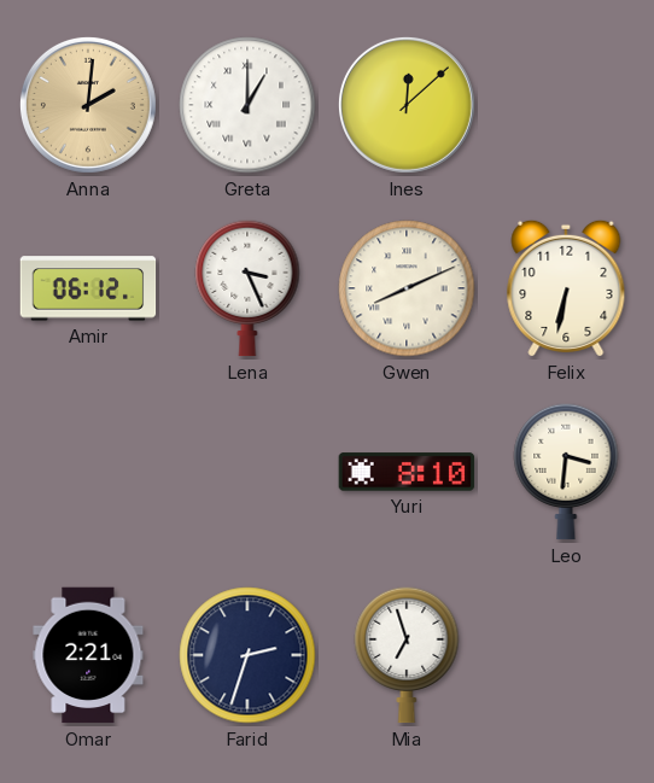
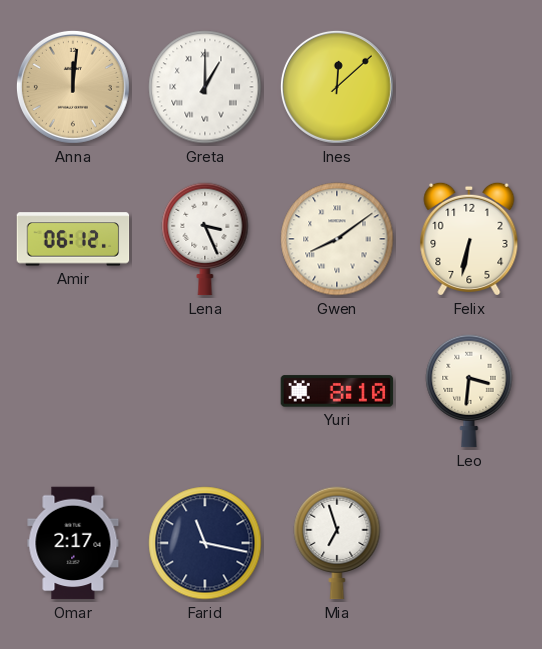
Anna: 2:01 -> 12:01 (73, 87)
Gwen: 8:11 -> 8:09 (337, 239)
Omar: 2:21 -> 2:17 (73, 543)
Farid: 2:33 -> 11:17 (205, 543)
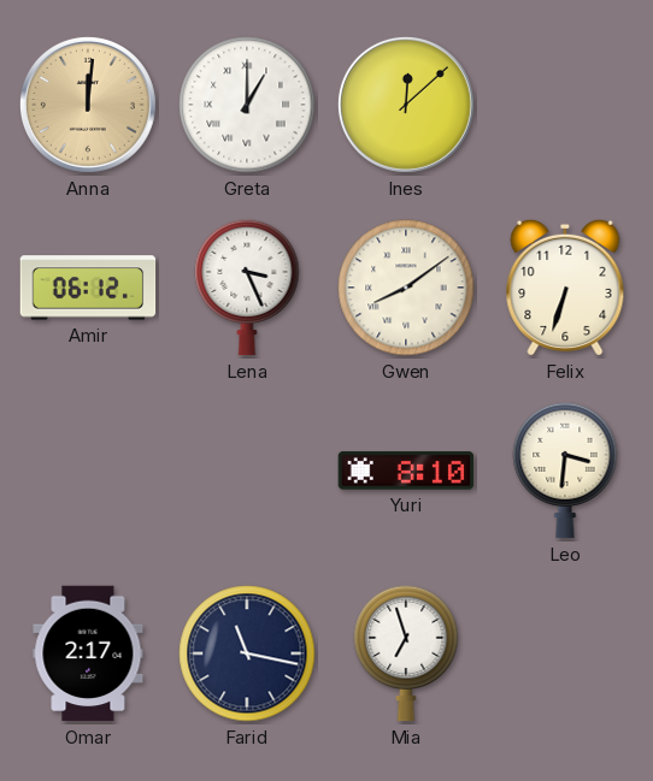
Felix: 6:32 -> 6:33 (565, 288)
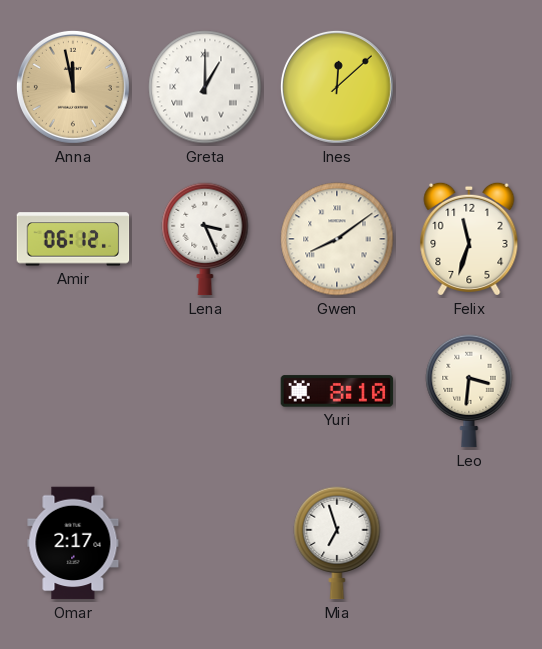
Anna: 12:01 -> 11:58 (73, 87)
Felix: 6:33 -> 11:33 (469, 239)
Farid: 11:17 -> none (247, 653)
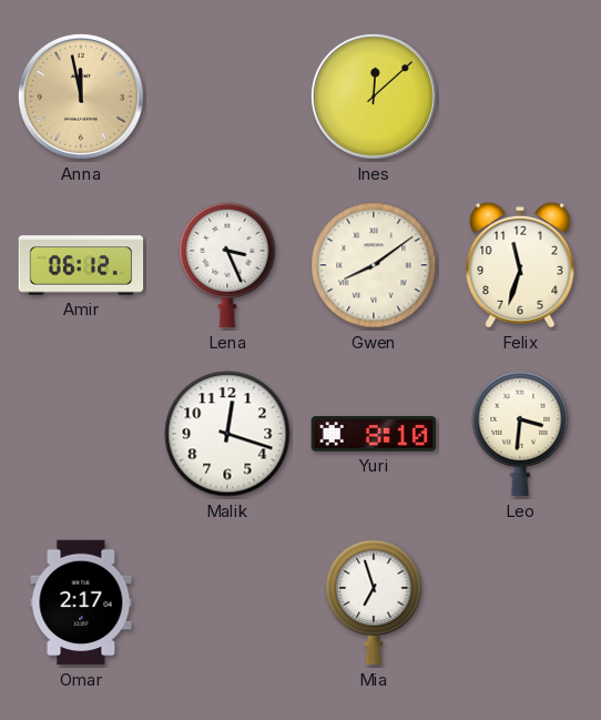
Greta: 1:00 -> none (205, 87)
Malik: none -> 12:18 (227, 434)
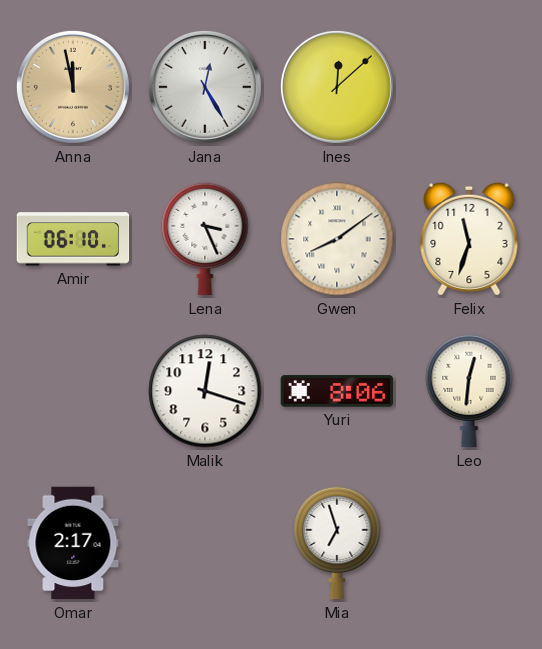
Jana: none -> 12:25 (205, 87)
Amir: 06:12 -> 06:10 (73, 239)
Yuri: 8:10 -> 8:06 (337, 391)
Leo: 3:31 -> 12:31 (469, 391)
